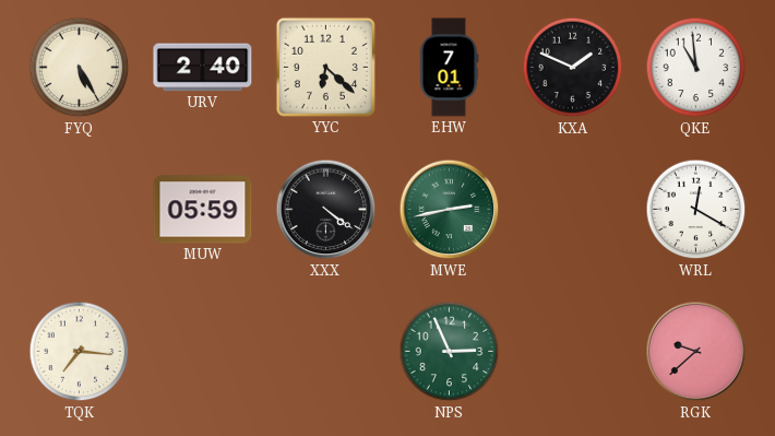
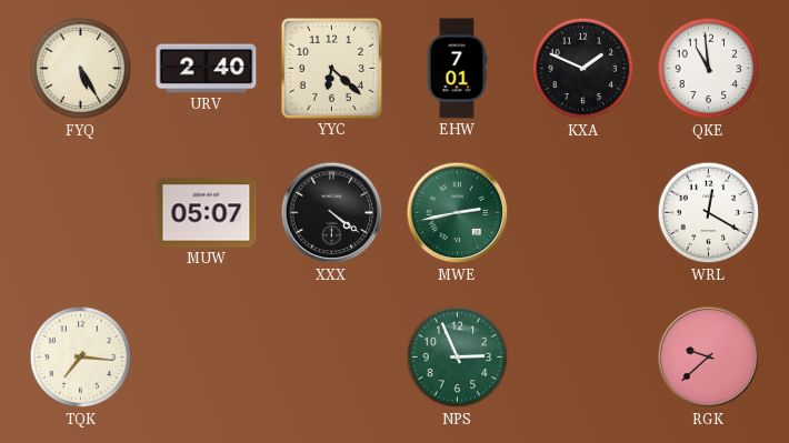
MUW: 05:59 -> 05:07 (207, 213)
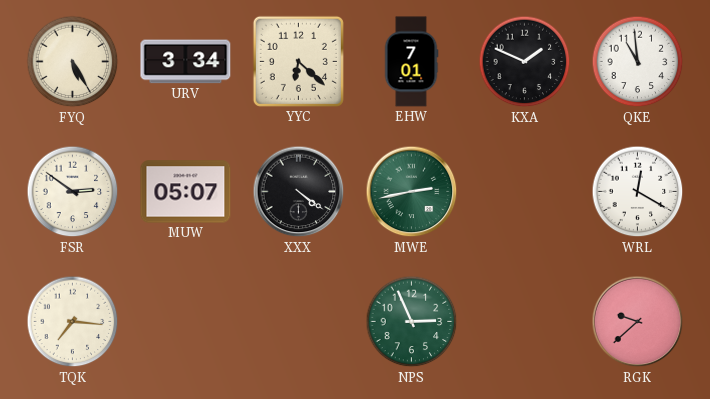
URV: 2:40 -> 3:34 (186, 62)
FSR: none -> 2:51 (73, 192)
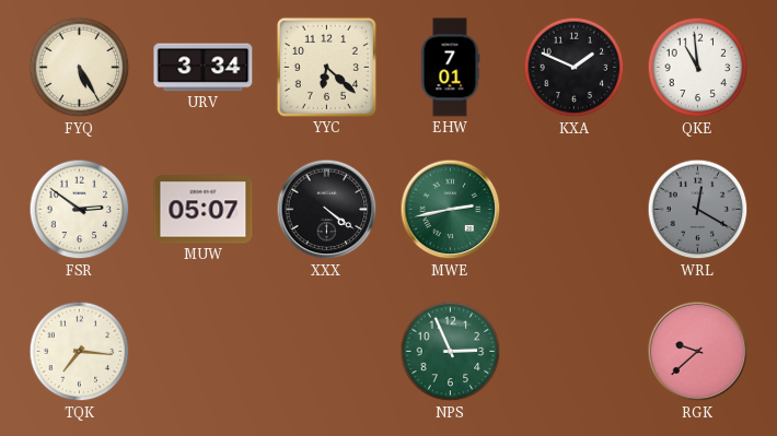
WRL dial: white -> grey (698, 210)
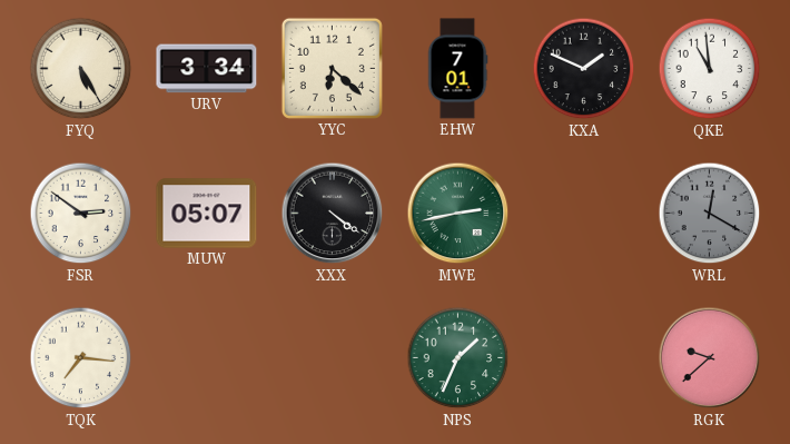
NPS: 2:56 -> 1:34 (458, 358)
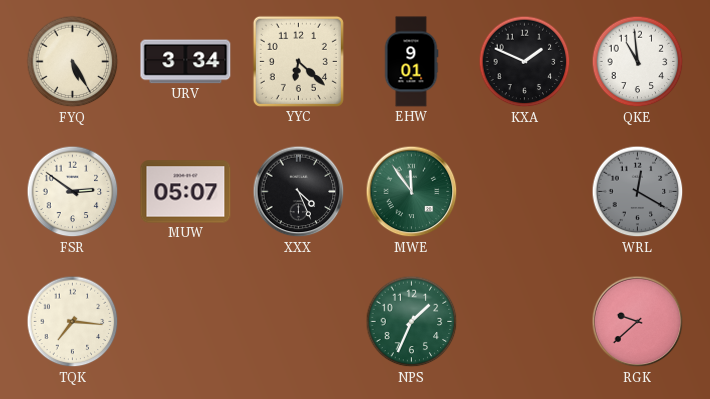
EHW: 7:01 -> 9:01 (411, 62)
XXX: 4:21 -> 4:26 (299, 192)
MWE: 2:43 -> 11:54 (412, 192)
